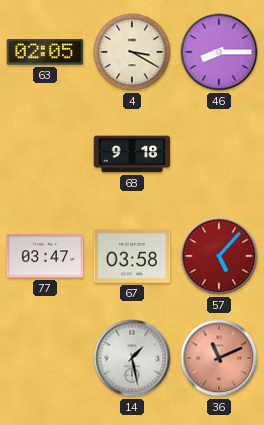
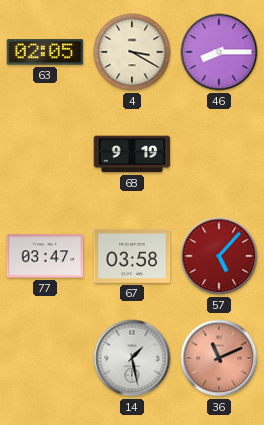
68: 9:18 -> 9:19 (132, 154)
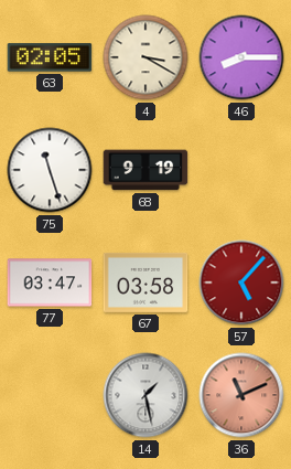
75: none -> 11:27 (50, 170)
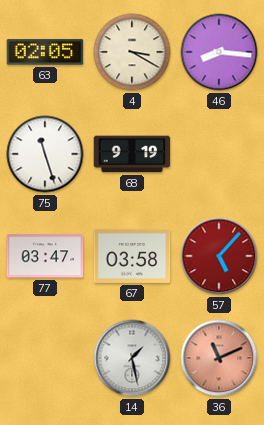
46: 8:15 -> 8:16 (219, 52)
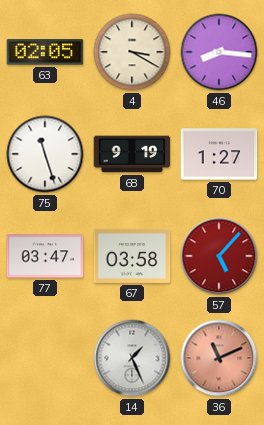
70: none -> 1:27 (219, 154)
14: 1:28 -> 1:26 (132, 358)
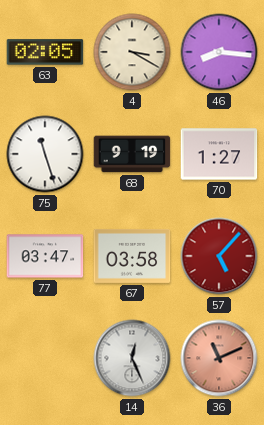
14: 1:26 -> 12:26 (132, 358)
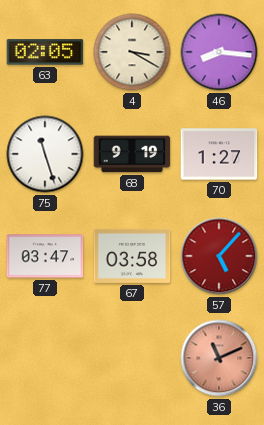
14: 12:26 -> none (132, 358)
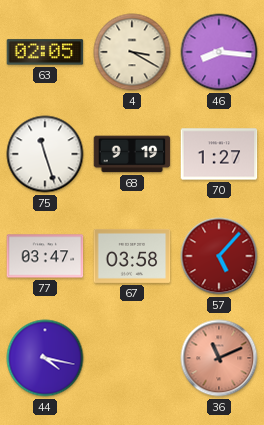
44: none -> 4:17 (45, 358)
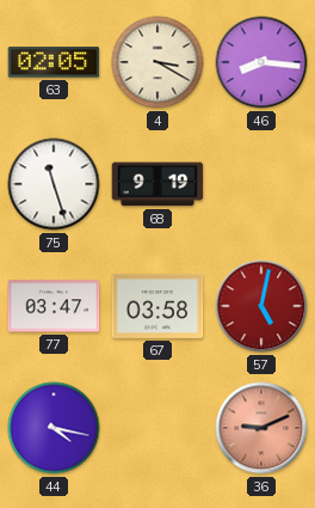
70: 1:27 -> none (219, 154)
57: 5:07 -> 5:02 (261, 306)
36: 11:11 -> 9:11 (261, 428)
